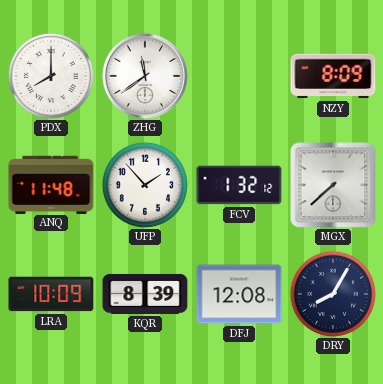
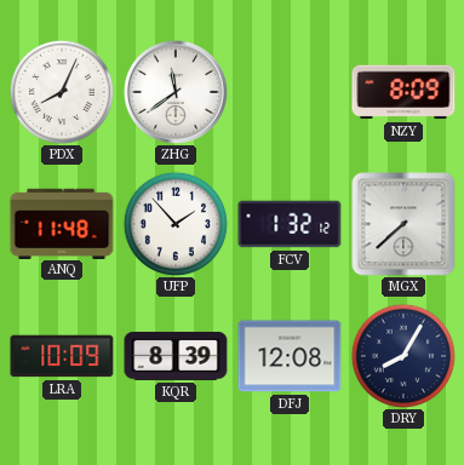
PDX: 8:00 -> 8:04 (62, 92)
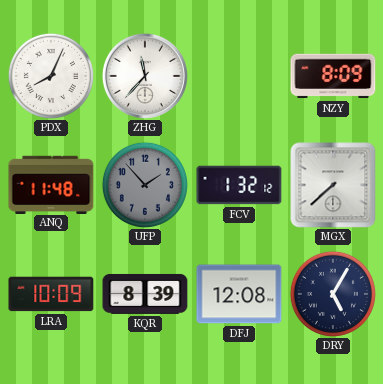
ZHG: 11:39 -> 11:37 (145, 76)
UFP dial: white -> grey (145, 185)
DRY: 8:05 -> 5:05 (333, 294)
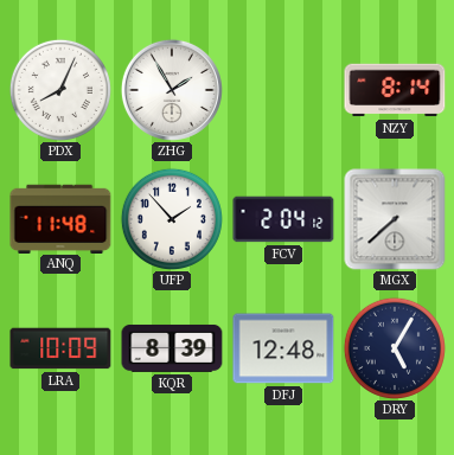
ZHG: 11:37 -> 1:55 (172, 90)
NZY: 8:09 -> 8:14 (395, 90)
UFP dial: grey -> white (172, 219)
FCV: 1:32 -> 2:04 (283, 219)
DFJ: 12:08 -> 12:48 (283, 348)
